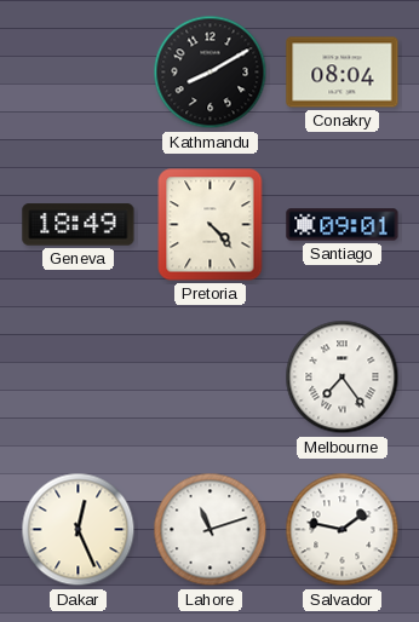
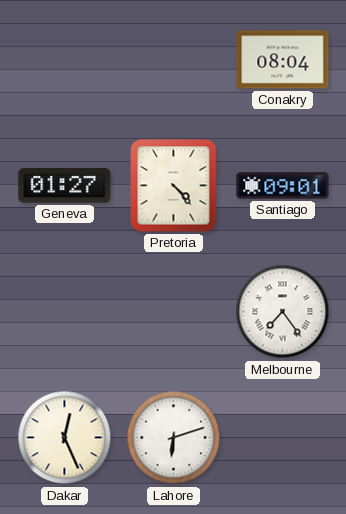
Kathmandu: 8:10 -> none (211, 73)
Geneva: 18:49 -> 01:27 (65, 186)
Lahore: 11:12 -> 6:12 (174, 438)
Salvador: 1:47 -> none (343, 530)
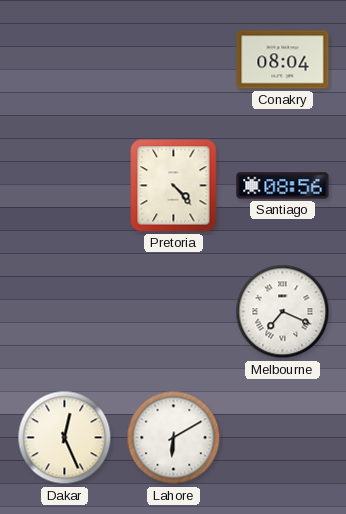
Geneva: 01:27 -> none (65, 186)
Santiago: 09:01 -> 08:56 (283, 186)
Melbourne: 7:24 -> 7:19 (283, 312)
Lahore: 6:12 -> 6:10 (174, 438)
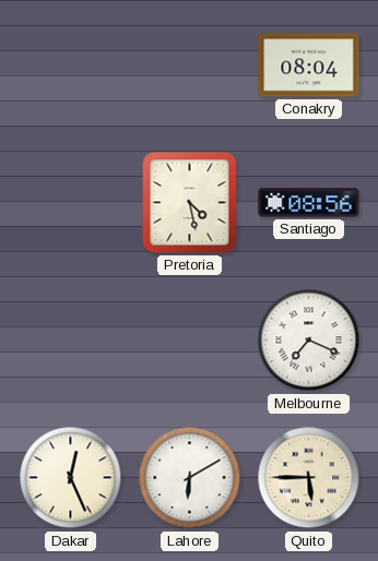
Pretoria: 4:23 -> 4:28 (190, 203)
Quito: none -> 5:45 (309, 478)
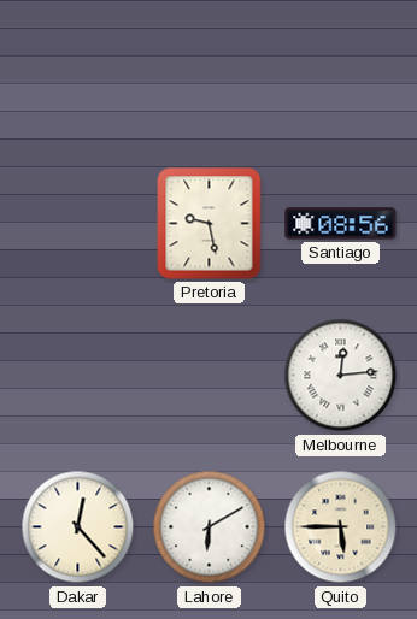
Conakry: 08:04 -> none (309, 65)
Pretoria: 4:28 -> 9:28 (210, 224)
Melbourne: 7:19 -> 12:14 (341, 376)
Dakar: 12:26 -> 12:23 (78, 527)
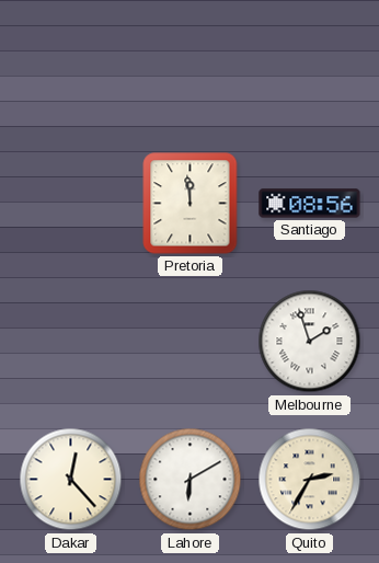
Pretoria: 9:28 -> 11:59 (191, 204)
Melbourne: 12:14 -> 1:57 (310, 342)
Quito: 5:45 -> 2:35 (310, 480)
